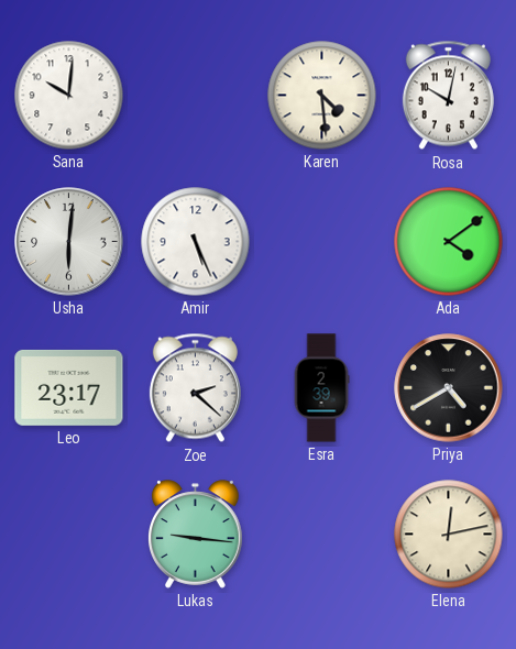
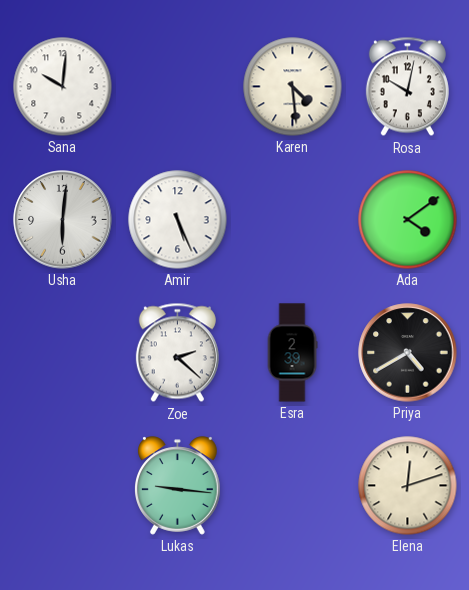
Leo: 23:17 -> none (69, 387)
Elena: 12:13 -> 12:12 (408, 486)
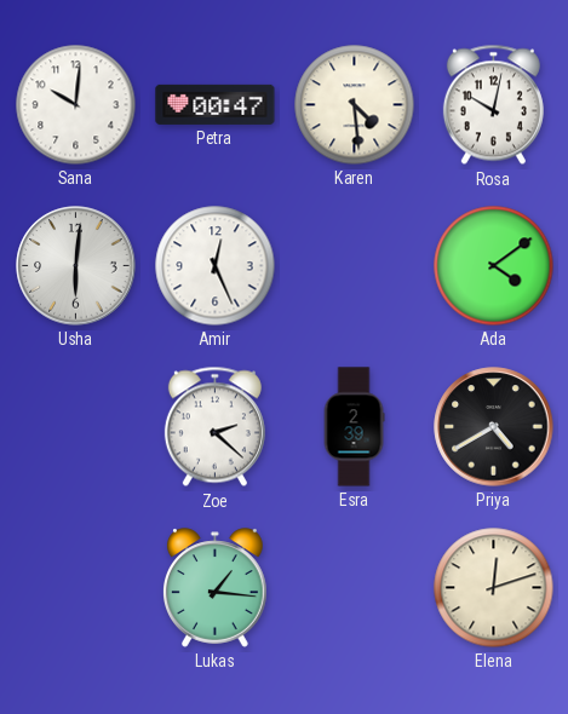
Petra: none -> 00:47 (216, 104)
Amir: 5:26 -> 12:26 (216, 266)
Lukas: 9:16 -> 1:16 (216, 588)
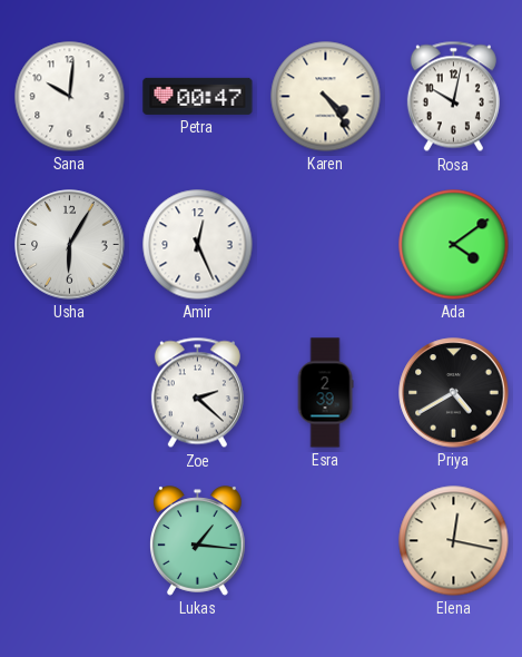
Karen: 4:29 -> 4:24 (326, 97)
Usha: 6:01 -> 6:05 (70, 245)
Elena: 12:12 -> 12:17 (454, 541)
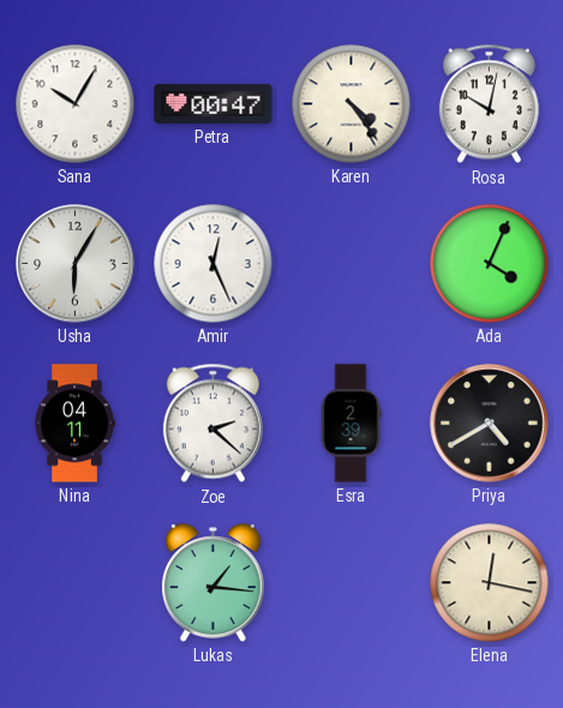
Sana: 10:01 -> 10:05 (76, 104)
Ada: 4:09 -> 4:04 (490, 264)
Nina: none -> 04:11 (74, 424)
